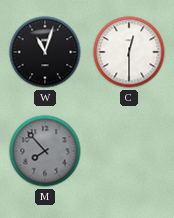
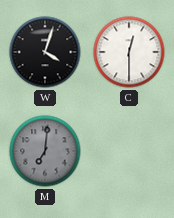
W: 11:03 -> 4:03 (45, 52)
M: 7:53 -> 7:01 (45, 151)
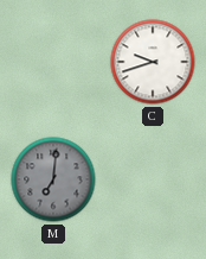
W: 4:03 -> none (45, 52)
C: 12:30 -> 9:42 (153, 62)
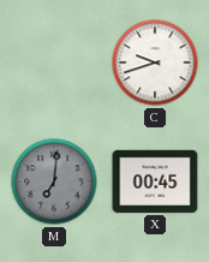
X: none -> 00:45 (155, 181)
